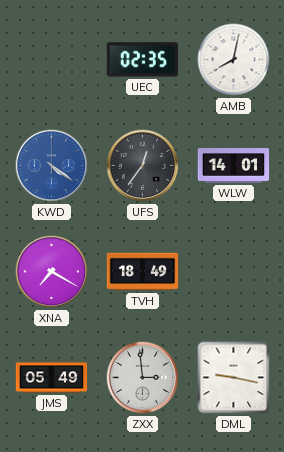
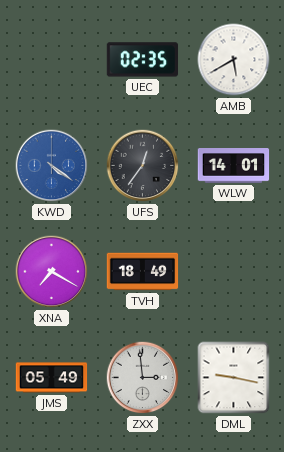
AMB: 8:02 -> 5:40 (234, 60)
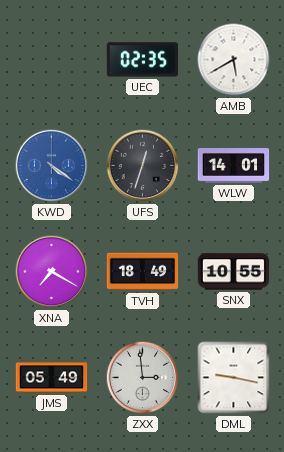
UFS: 12:36 -> 12:33 (143, 166)
SNX: none -> 10:55 (234, 272)
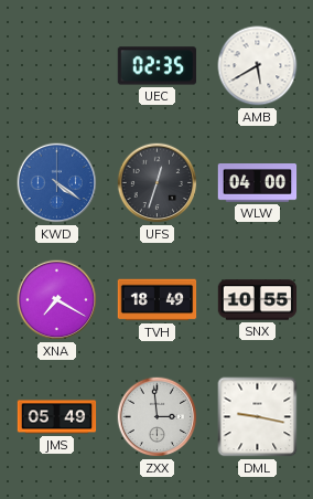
WLW: 14:01 -> 04:00 (258, 183)
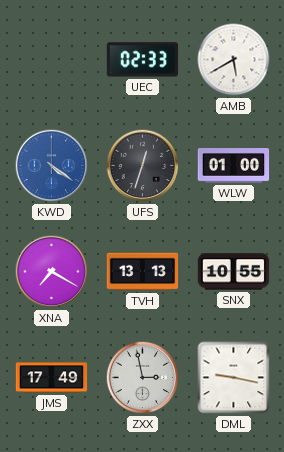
UEC: 02:35 -> 02:33 (143, 60)
WLW: 04:00 -> 01:00 (234, 166)
TVH: 18:49 -> 13:13 (143, 272)
JMS: 05:49 -> 17:49 (52, 378)
ZXX: 2:59 -> 2:58 (143, 378)
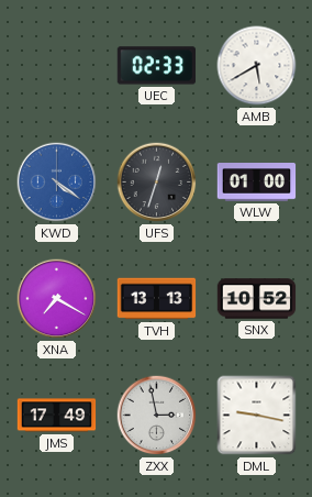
SNX: 10:55 -> 10:52 (257, 299)
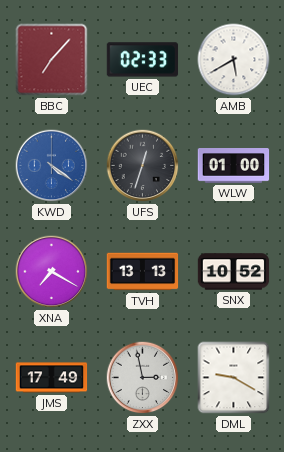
BBC: none -> 7:07 (52, 60)
DML: 9:17 -> 9:20 (234, 378)
